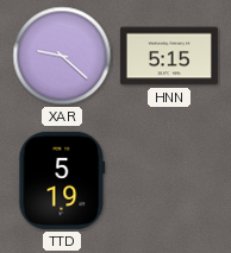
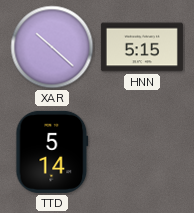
XAR: 9:22 -> 10:22 (52, 47)
TTD: 5:19 -> 5:14 (52, 152)
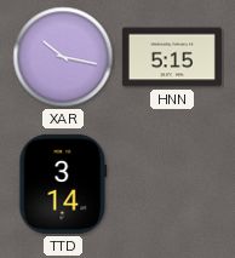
XAR: 10:22 -> 10:17 (63, 57)
TTD: 5:14 -> 3:14 (63, 184)
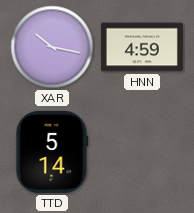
HNN: 5:15 -> 4:59 (142, 47)
TTD: 3:14 -> 5:14 (52, 152)
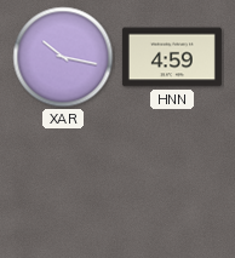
TTD: 5:14 -> none (52, 152)
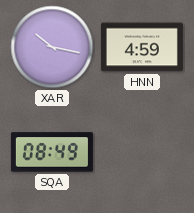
SQA: none -> 08:49 (52, 152)
